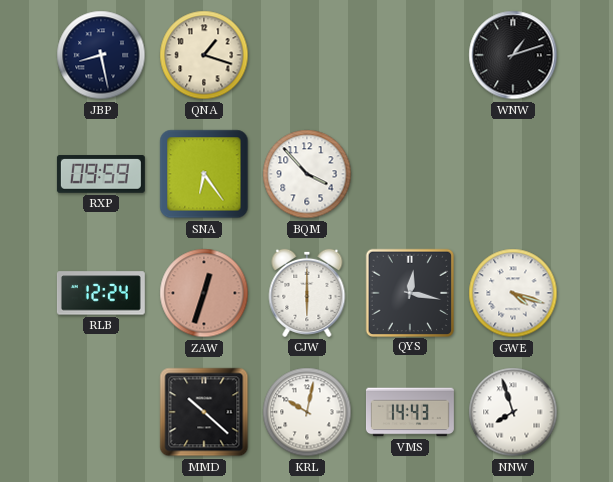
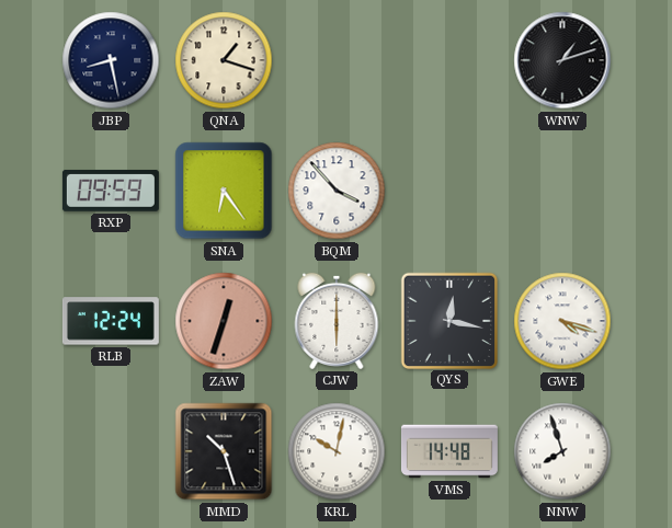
MMD: 10:22 -> 10:27 (224, 451)
VMS: 14:43 -> 14:48 (449, 451)
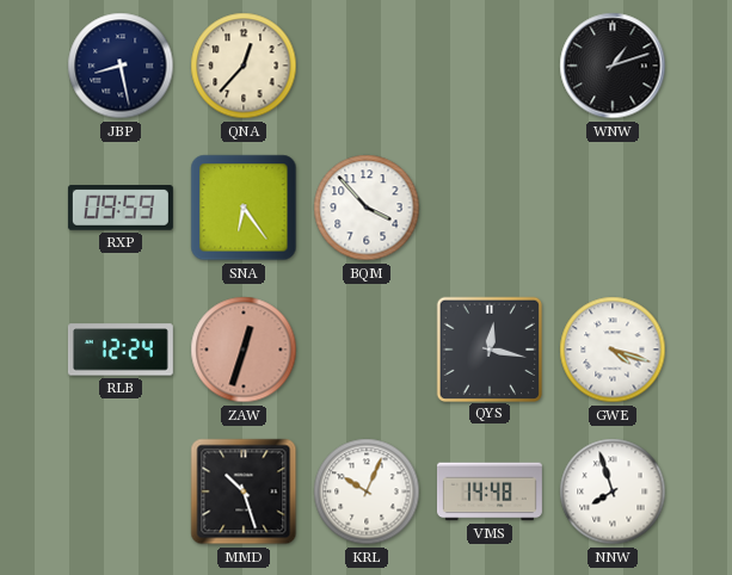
QNA: 1:18 -> 12:37 (244, 66)
CJW: 6:00 -> none (337, 321)
KRL: 10:02 -> 10:04 (367, 491)
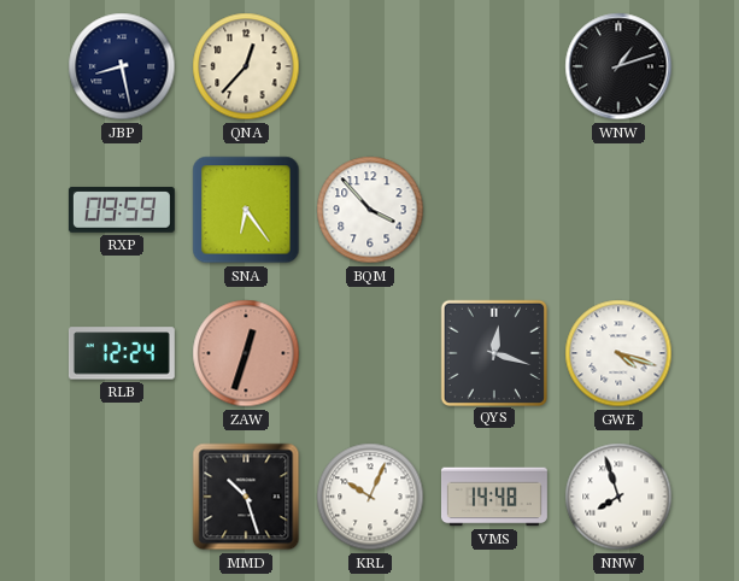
QYS: 12:17 -> 12:18 (493, 352)
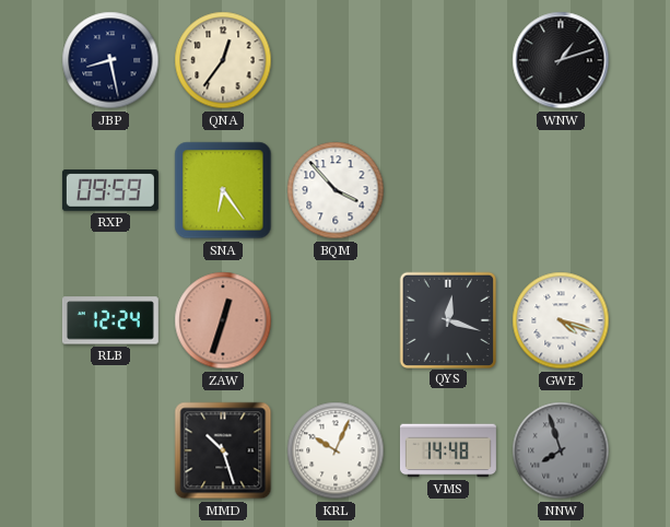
QNA: 12:37 -> 12:36 (223, 60)
NNW dial: white -> grey (561, 450)
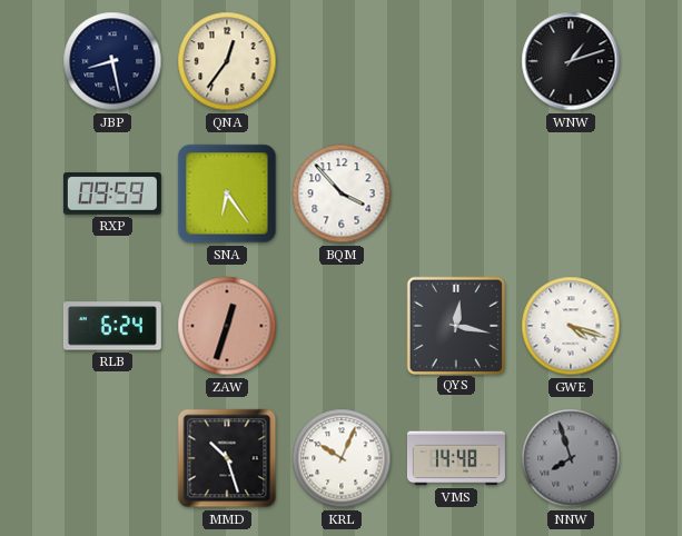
RLB: 12:24 -> 6:24 (112, 326)
QYS: 12:18 -> 12:17 (455, 325)
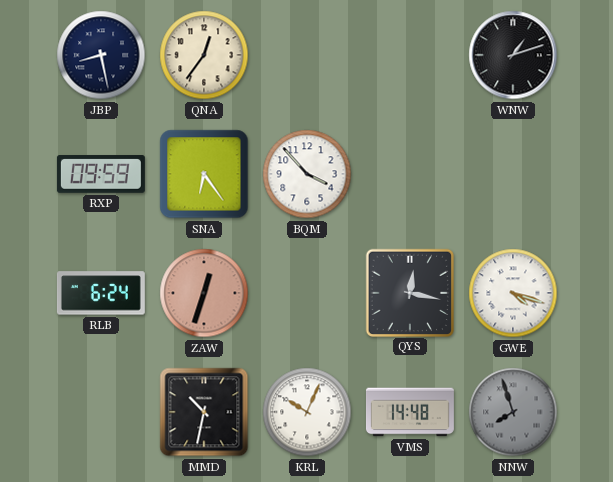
MMD: 10:27 -> 10:32 (204, 412)
